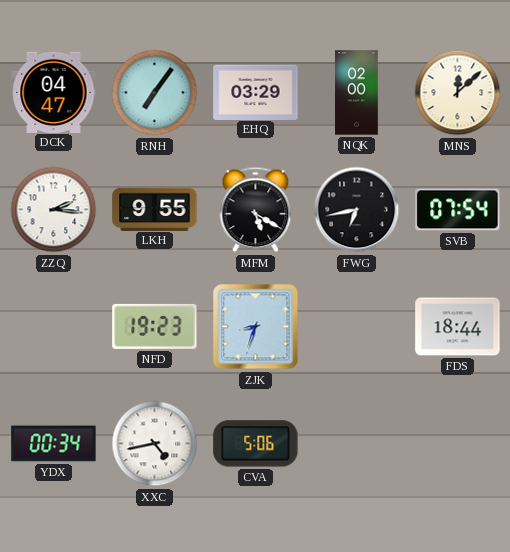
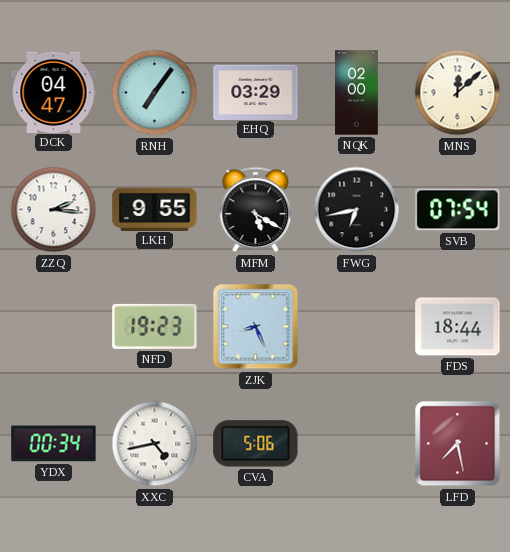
ZJK: 8:33 -> 8:26 (256, 327)
LFD: none -> 7:28 (458, 444)
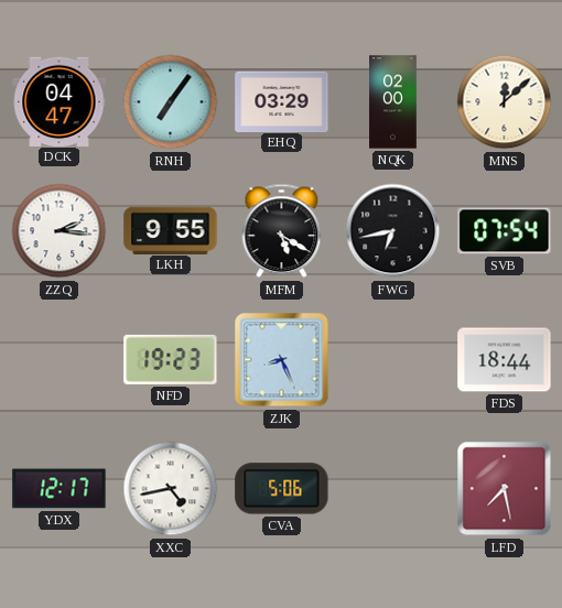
YDX: 00:34 -> 12:17 (60, 489)
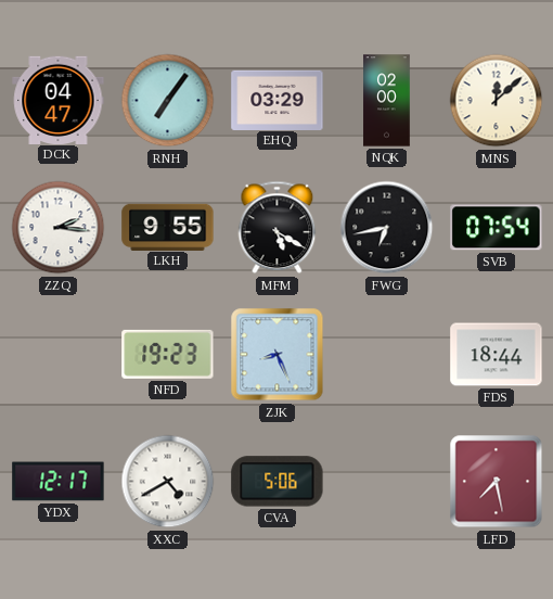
XXC: 4:43 -> 4:40 (168, 482)
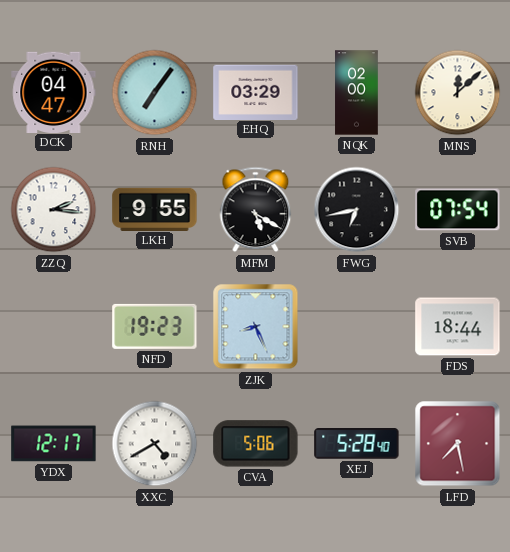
XEJ: none -> 5:28 (357, 444)
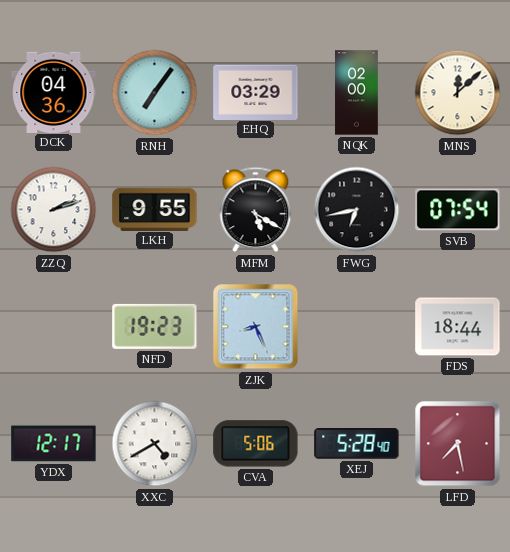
DCK: 04:47 -> 04:36 (54, 92)
ZZQ: 2:16 -> 2:12 (54, 210)
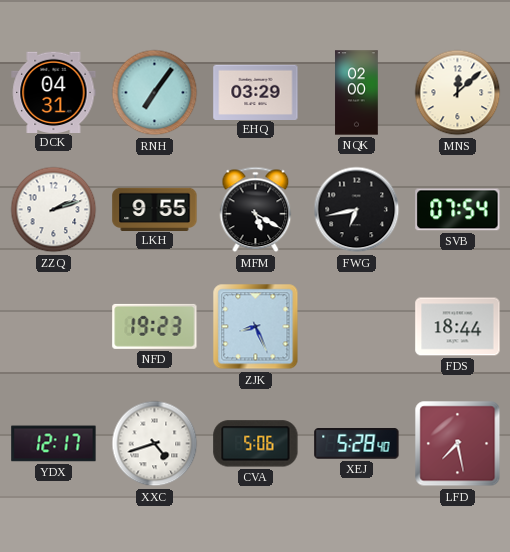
DCK: 04:36 -> 04:31 (54, 92)
XXC: 4:40 -> 4:42 (155, 444)
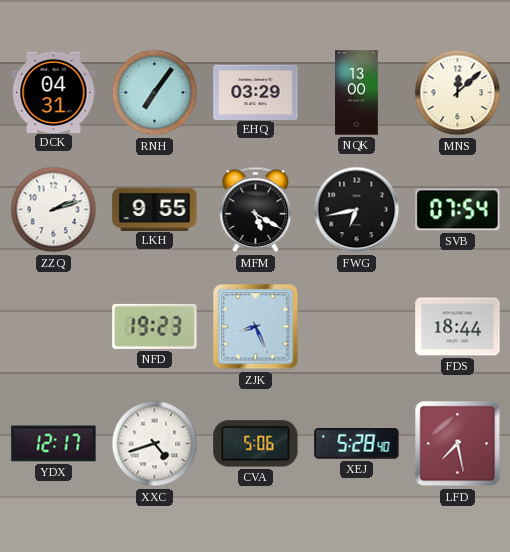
NQK: 02:00 -> 13:00 (357, 93)
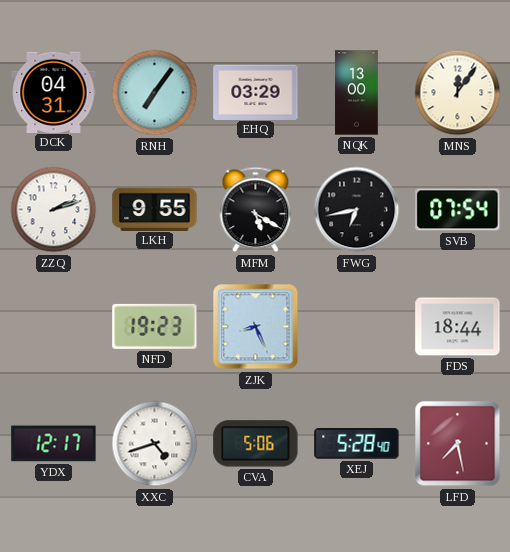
MNS: 12:08 -> 12:06 (458, 93)
